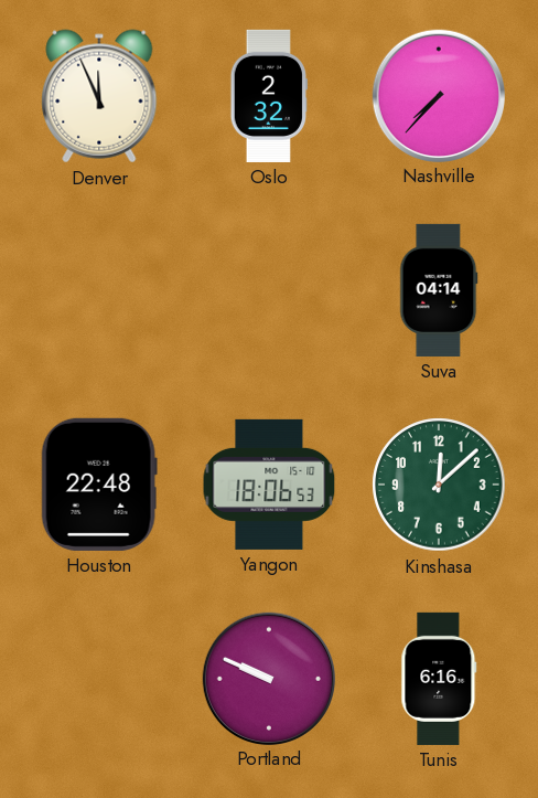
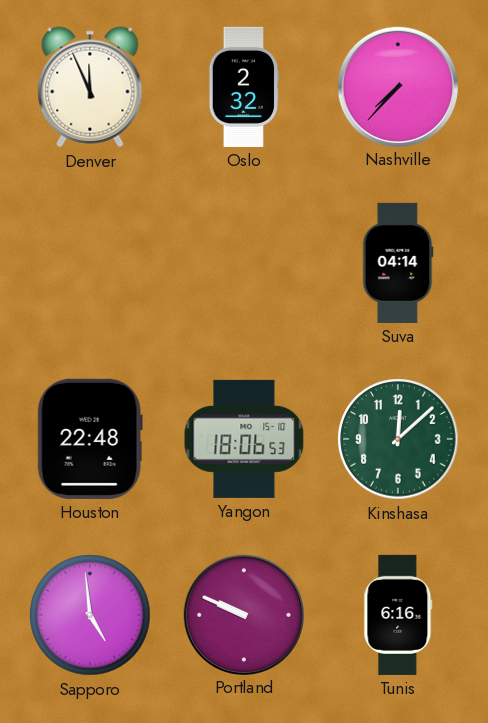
Sapporo: none -> 4:59 (90, 615)
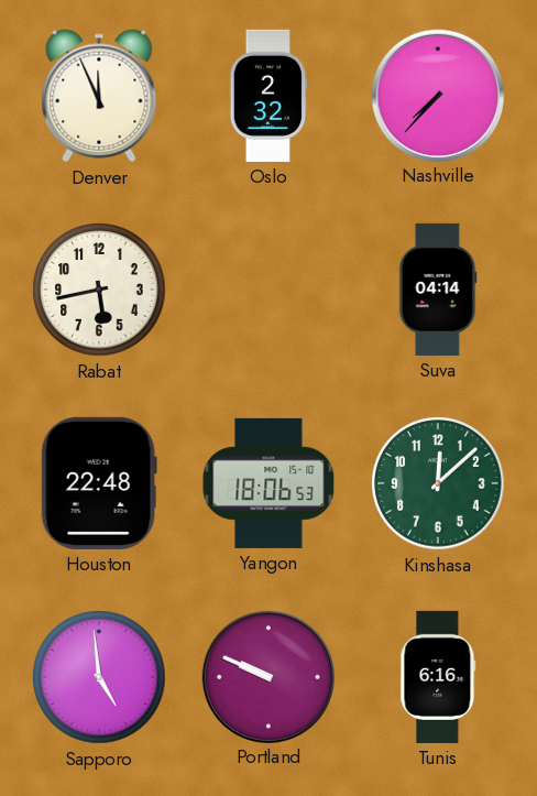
Rabat: none -> 5:43 (99, 290)
